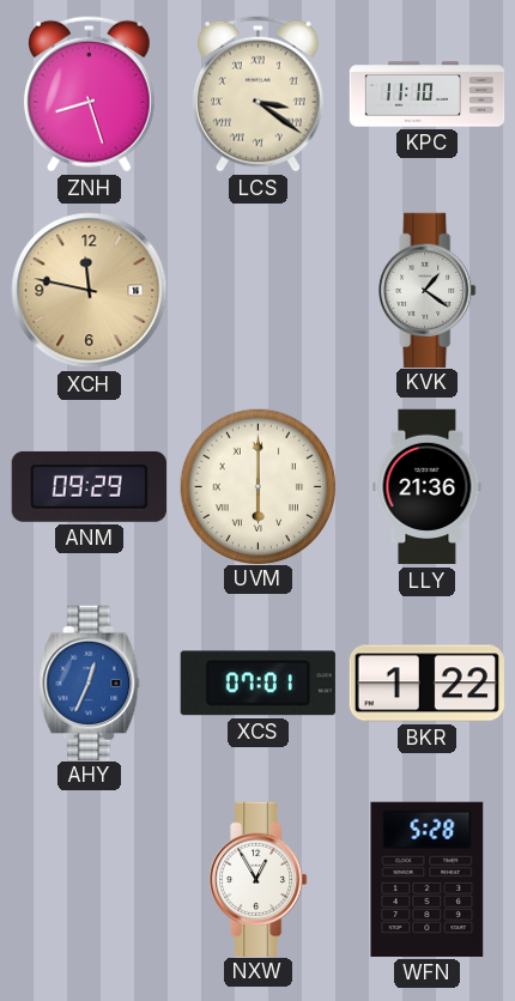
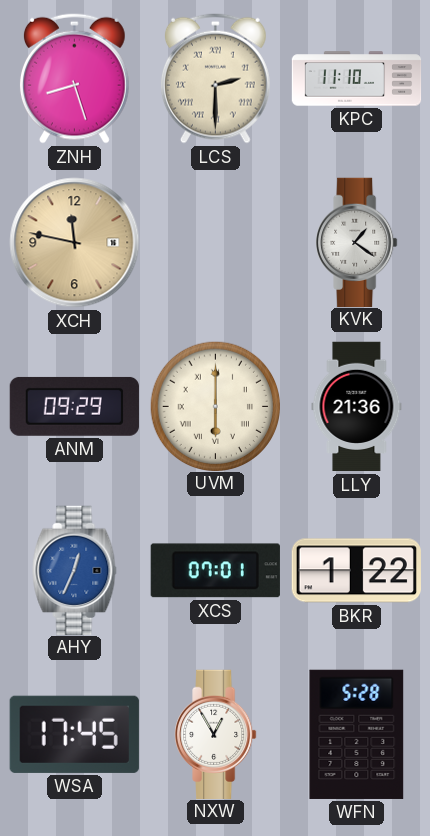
LCS: 3:21 -> 2:30 (215, 78)
WSA: none -> 17:45 (74, 734)
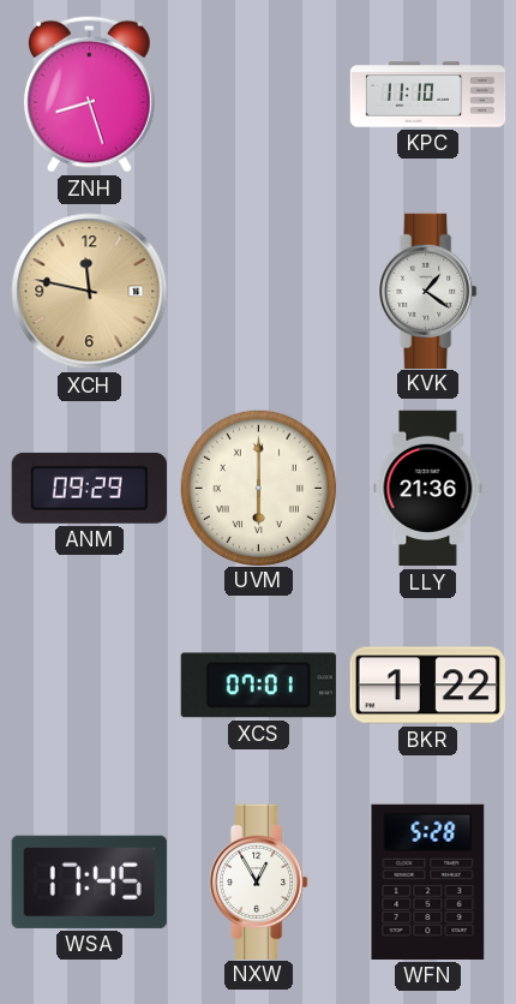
LCS: 2:30 -> none (215, 78)
AHY: 12:34 -> none (75, 570)
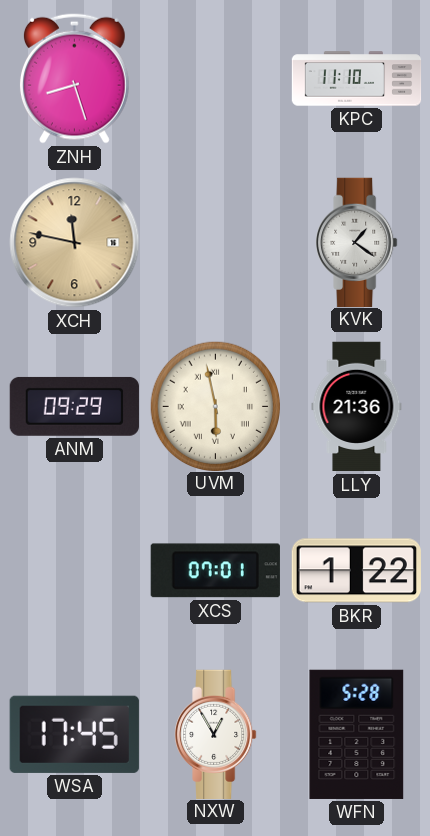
UVM: 6:00 -> 5:58 (215, 406)
